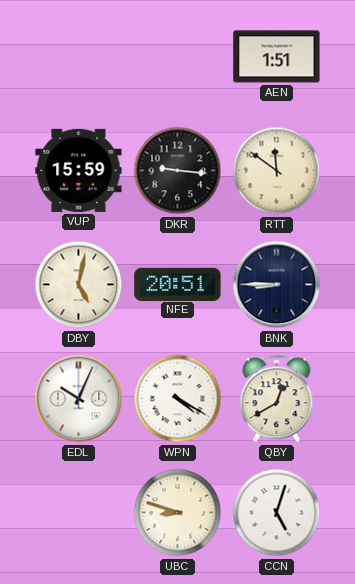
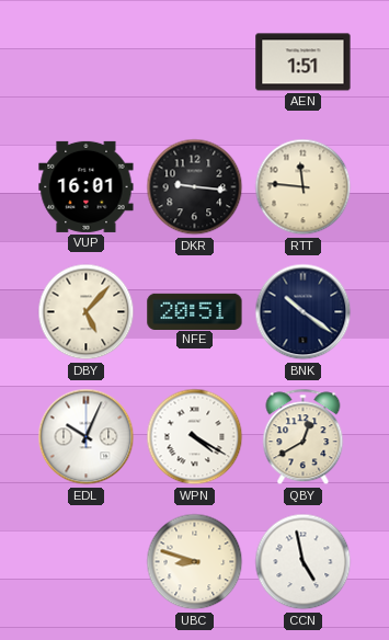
VUP: 15:59 -> 16:01 (87, 186)
RTT: 11:51 -> 11:46 (304, 187)
DBY: 5:02 -> 5:07 (87, 312)
BNK: 8:45 -> 10:21 (304, 312)
CCN: 5:03 -> 4:58 (304, 562)
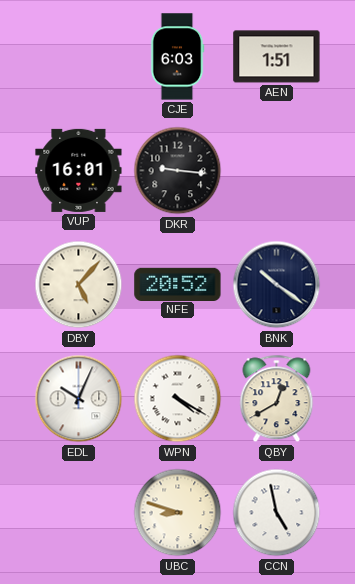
CJE: none -> 6:03 (177, 57)
RTT: 11:46 -> none (304, 187)
NFE: 20:51 -> 20:52 (178, 284)
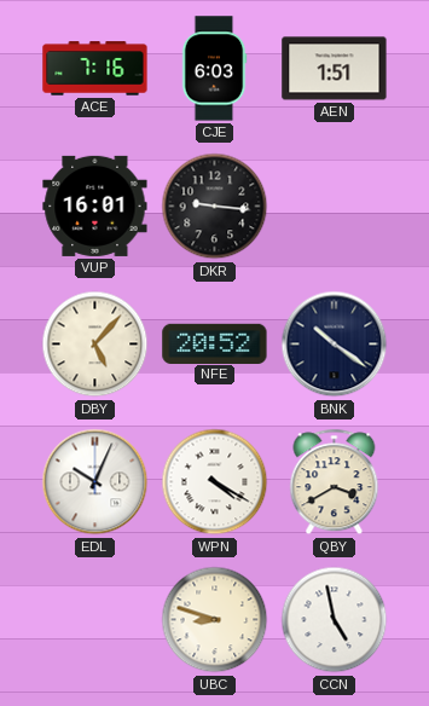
ACE: none -> 7:16 (95, 69)
QBY: 12:40 -> 3:40 (335, 482)
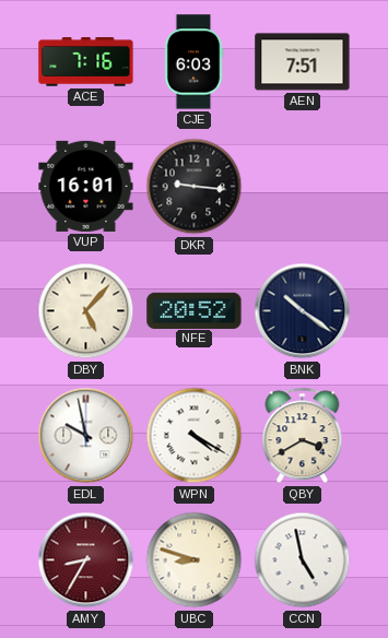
AEN: 1:51 -> 7:51 (303, 62)
EDL: 10:04 -> 9:58 (86, 436)
AMY: none -> 8:35 (86, 560)
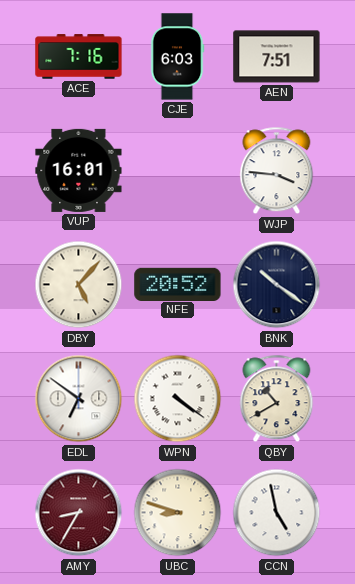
DKR: 9:16 -> none (195, 187)
WJP: none -> 3:46 (277, 171)
EDL: 9:58 -> 6:51 (79, 399)
WPN: 4:20 -> 4:21 (178, 399)
QBY: 3:40 -> 10:40 (277, 399)
